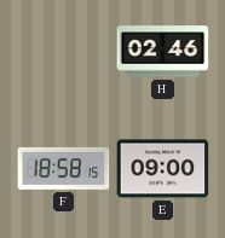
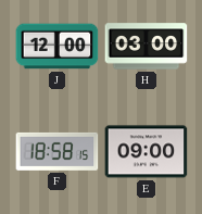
J: none -> 12:00 (58, 47)
H: 02:46 -> 03:00 (147, 47)
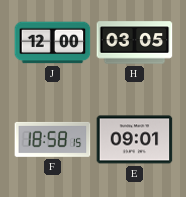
H: 03:00 -> 03:05 (135, 43)
E: 09:00 -> 09:01 (135, 140)
